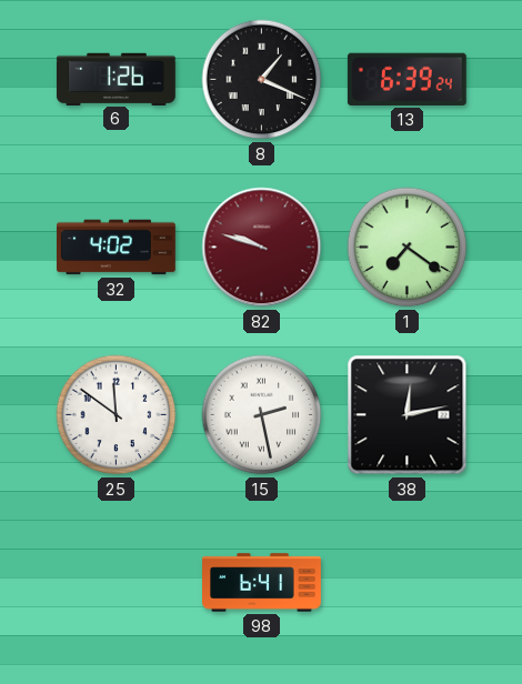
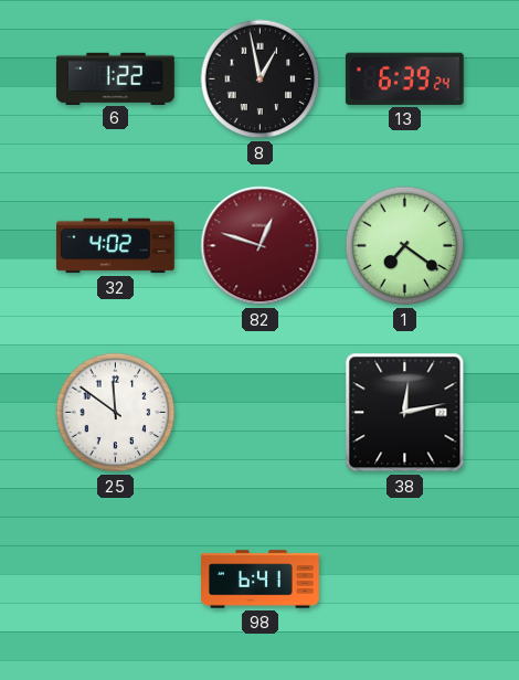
6: 1:26 -> 1:22 (115, 78)
8: 1:19 -> 12:58 (261, 79)
82: 9:48 -> 12:48 (261, 246)
15: 2:28 -> none (262, 415)
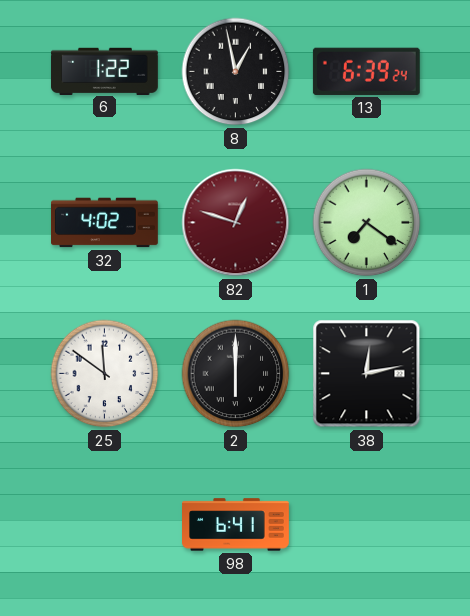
2: none -> 6:00 (236, 374)
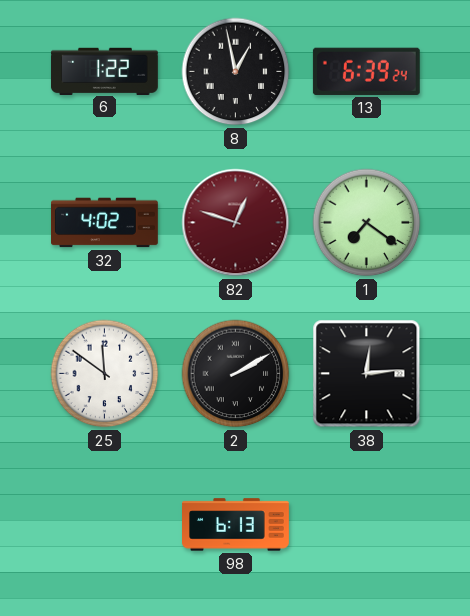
2: 6:00 -> 2:10 (236, 374)
38: 12:13 -> 12:14 (367, 374)
98: 6:41 -> 6:13 (236, 525)
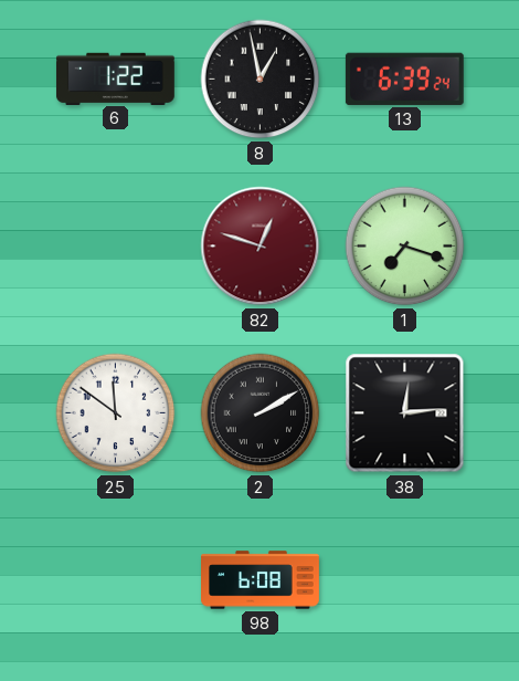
32: 4:02 -> none (105, 223)
1: 7:21 -> 7:18 (405, 247)
98: 6:13 -> 6:08 (261, 580)
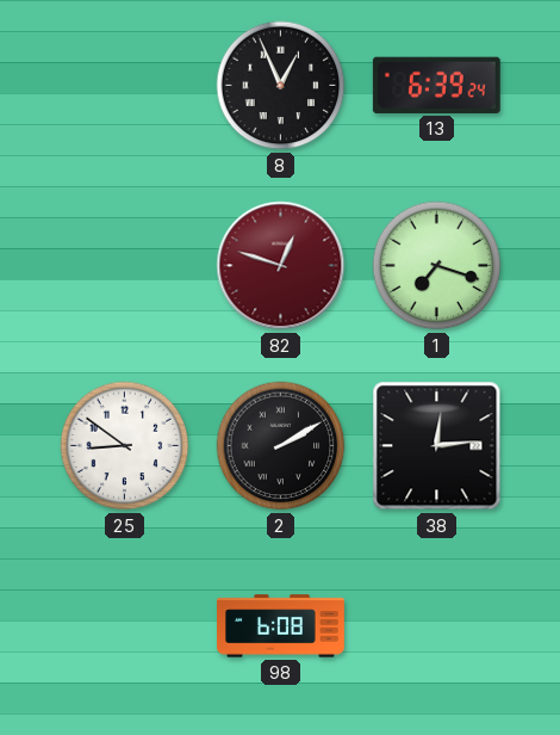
6: 1:22 -> none (115, 78)
8: 12:58 -> 12:56 (281, 86)
25: 11:51 -> 8:51 (125, 446)
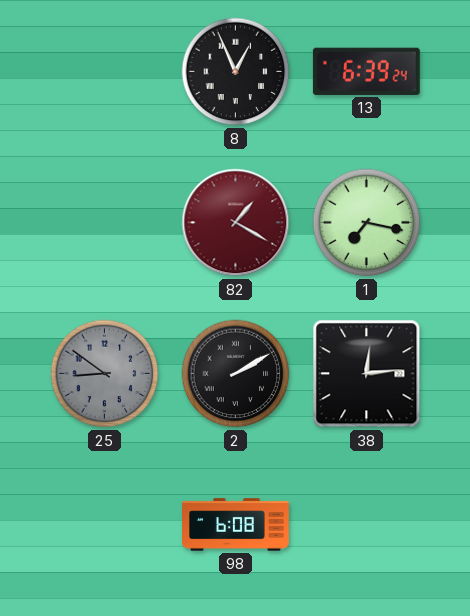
82: 12:48 -> 1:20 (236, 223)
1: 7:18 -> 7:17 (367, 223)
25 dial: white -> grey (105, 374)
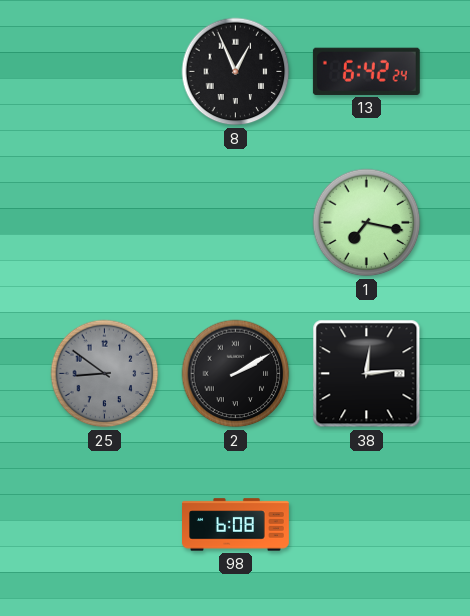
13: 6:39 -> 6:42 (366, 71)
82: 1:20 -> none (236, 223)
